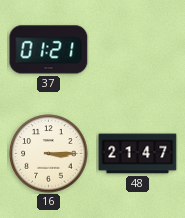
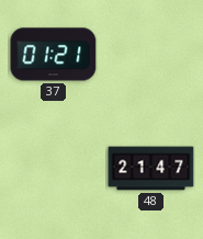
16: 3:15 -> none (49, 154)
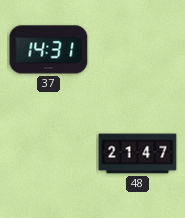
37: 01:21 -> 14:31 (49, 50)
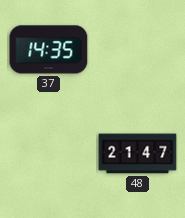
37: 14:31 -> 14:35 (49, 50)
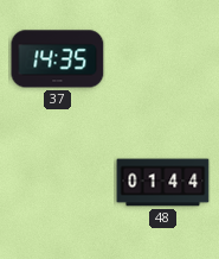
48: 21:47 -> 01:44 (163, 183)
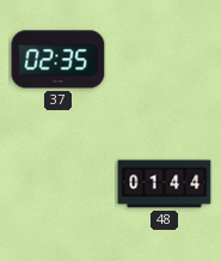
37: 14:35 -> 02:35 (59, 60)
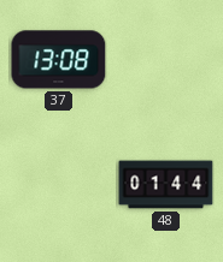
37: 02:35 -> 13:08 (59, 60)
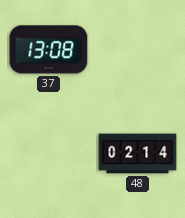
48: 01:44 -> 02:14 (138, 154)
